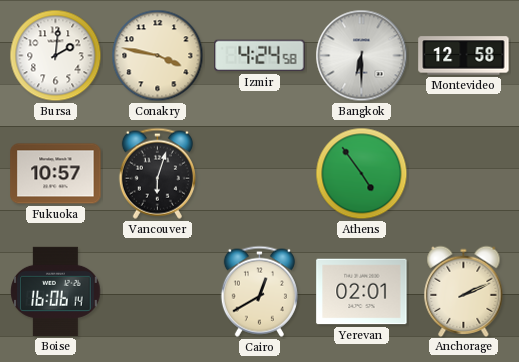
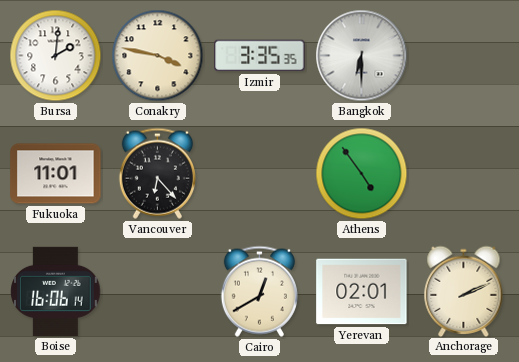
Izmir: 4:24 -> 3:35 (260, 56)
Montevideo: 12:58 -> none (464, 56)
Fukuoka: 10:57 -> 11:01 (56, 174)
Vancouver: 6:03 -> 6:23 (157, 173)
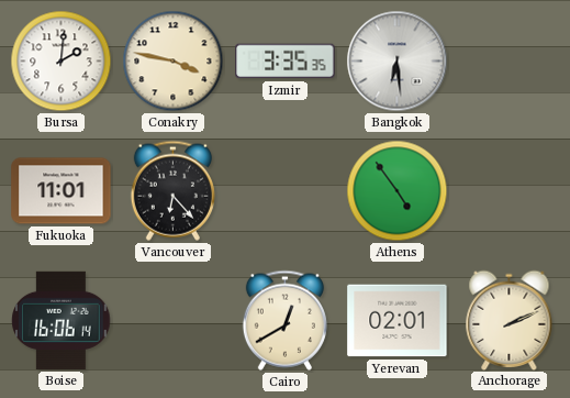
Bangkok: 6:30 -> 6:29 (398, 62)
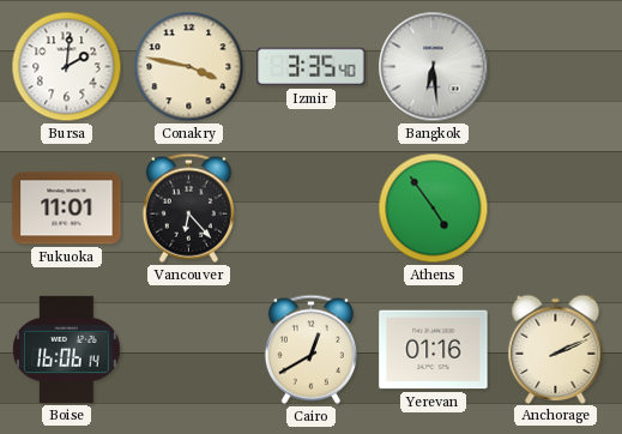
Izmir: 3:35:35 -> 3:35:40 (312, 67)
Yerevan: 02:01 -> 01:16 (434, 350)
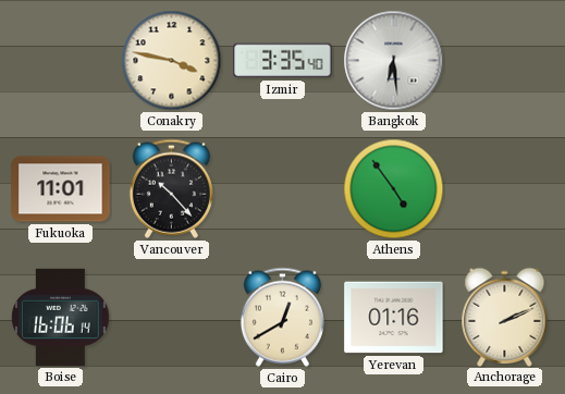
Bursa: 2:01 -> none (67, 67)
Vancouver: 6:23 -> 10:23 (171, 188)
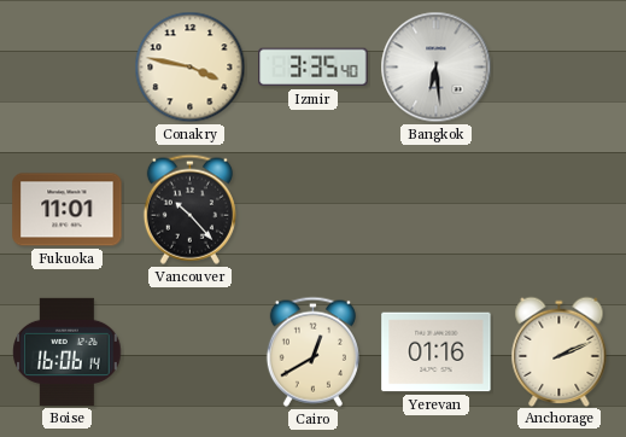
Athens: 4:54 -> none (394, 189)
